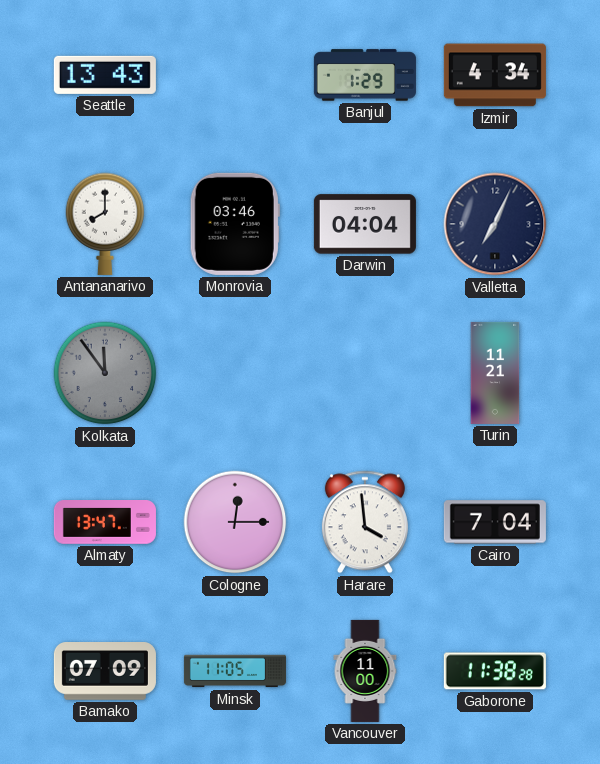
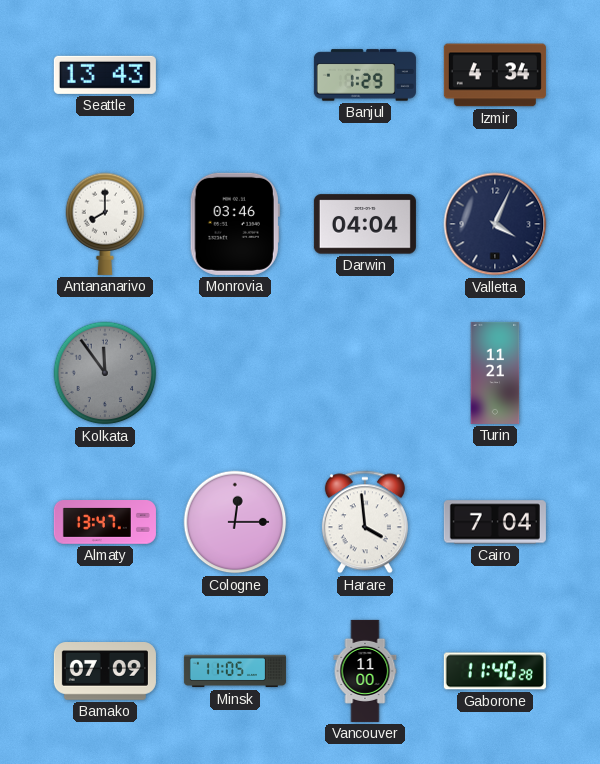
Valletta: 7:04 -> 4:04 (495, 224)
Gaborone: 11:38 -> 11:40 (495, 671)
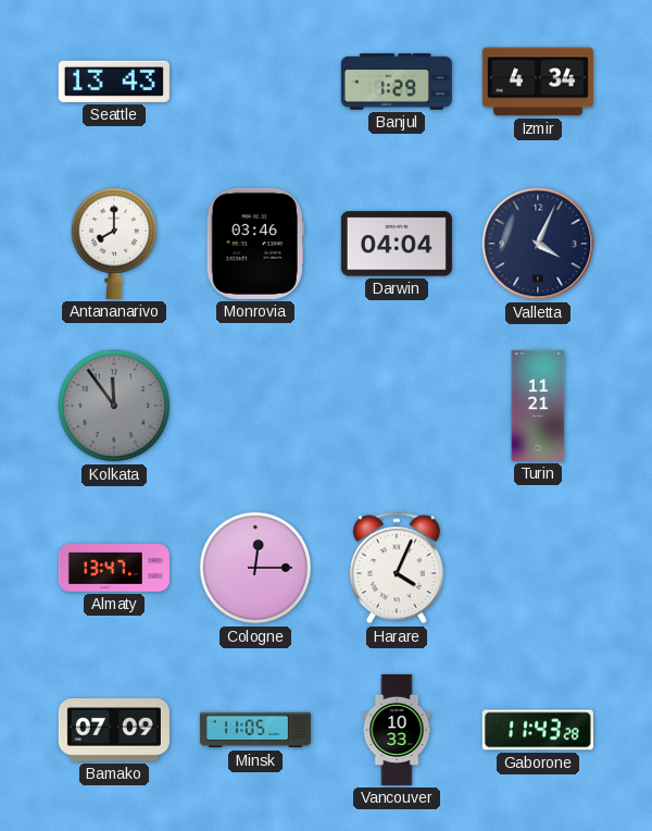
Harare: 3:59 -> 4:04 (397, 568)
Cairo: 7:04 -> none (495, 522)
Vancouver: 11:00 -> 10:33 (397, 730)
Gaborone: 11:40 -> 11:43 (538, 730)
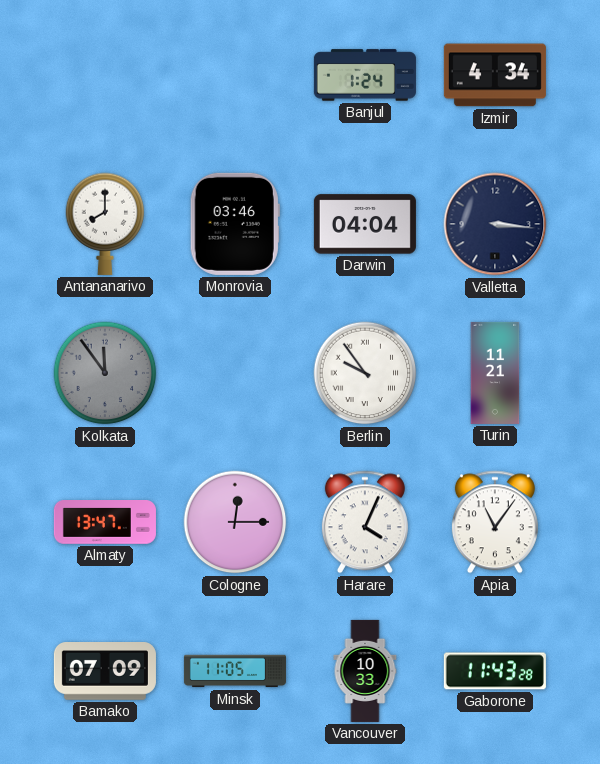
Seattle: 13:43 -> none (114, 82)
Banjul: 1:29 -> 1:24 (365, 75)
Valletta: 4:04 -> 3:16 (495, 224)
Berlin: none -> 9:54 (365, 373)
Apia: none -> 11:06 (495, 522)
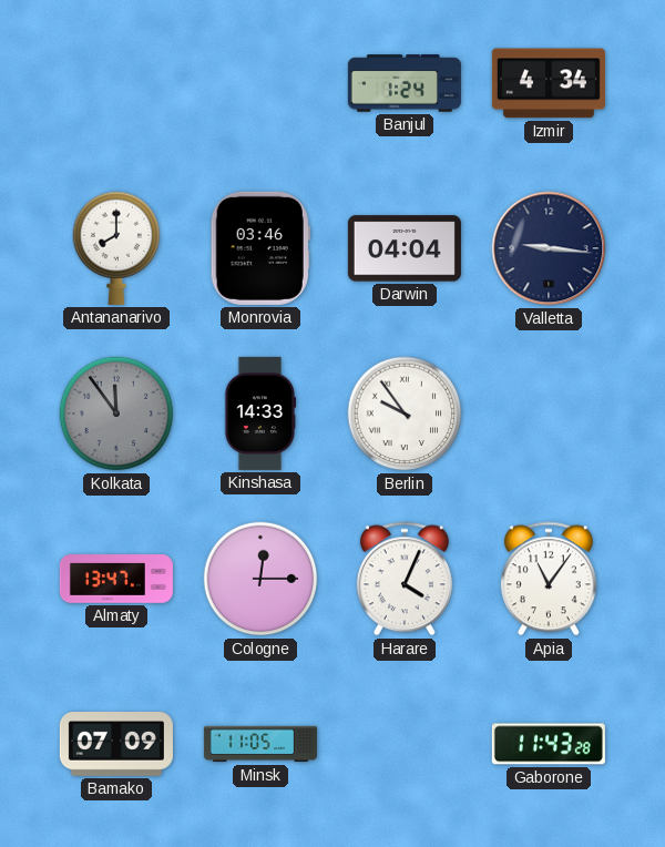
Valletta: 3:16 -> 9:16 (549, 248)
Kinshasa: none -> 14:33 (260, 414)
Turin: 11:21 -> none (495, 373)
Vancouver: 10:33 -> none (365, 671)
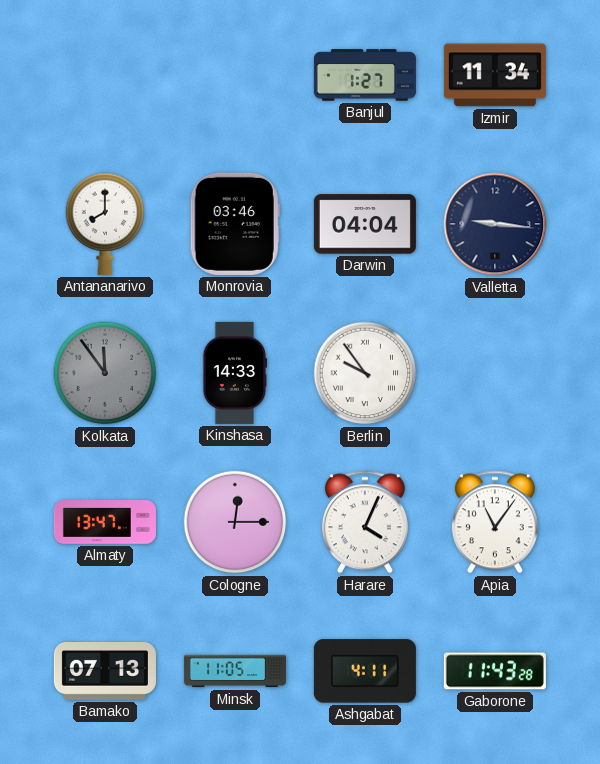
Banjul: 1:24 -> 1:27 (365, 75)
Izmir: 4:34 -> 11:34 (495, 75)
Bamako: 07:09 -> 07:13 (105, 671)
Ashgabat: none -> 4:11 (365, 671)
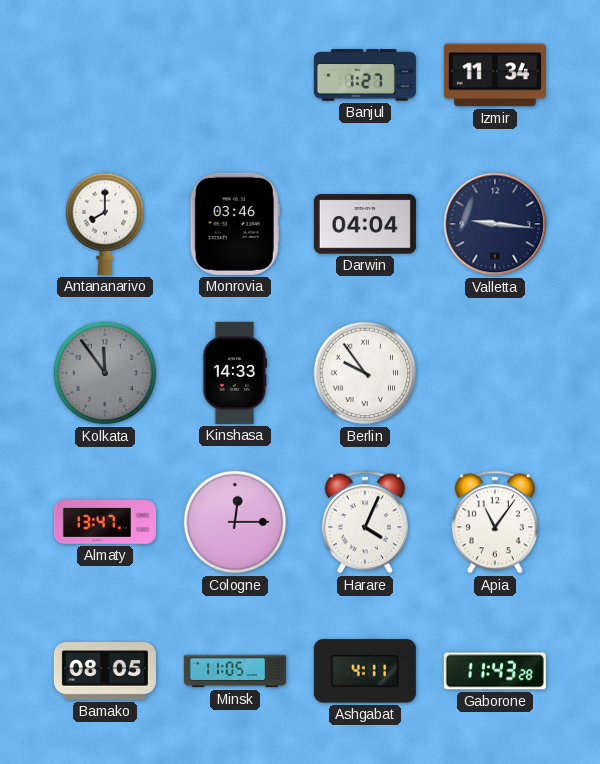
Bamako: 07:13 -> 08:05 (105, 671)
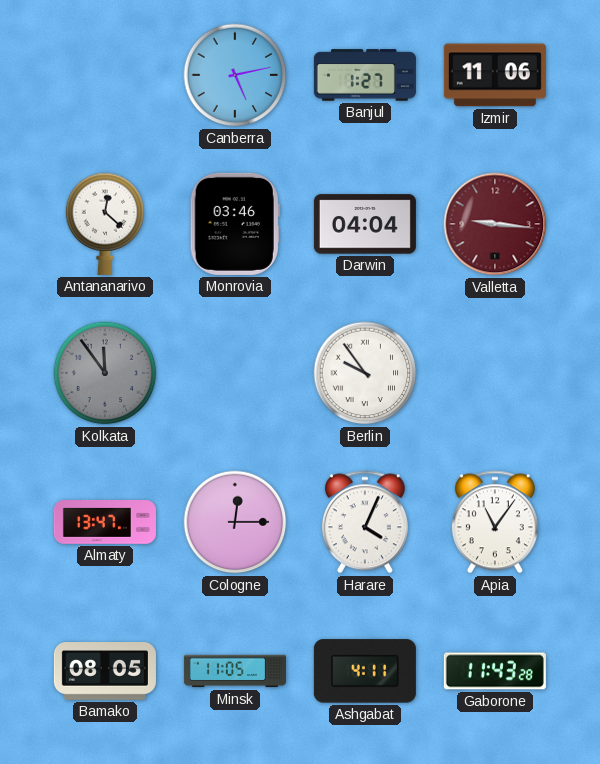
Canberra: none -> 5:13 (235, 75)
Izmir: 11:34 -> 11:06 (495, 75)
Antananarivo: 8:00 -> 12:22 (105, 224)
Valletta dial: navy -> burgundy (495, 224)
Kinshasa: 14:33 -> none (235, 373)
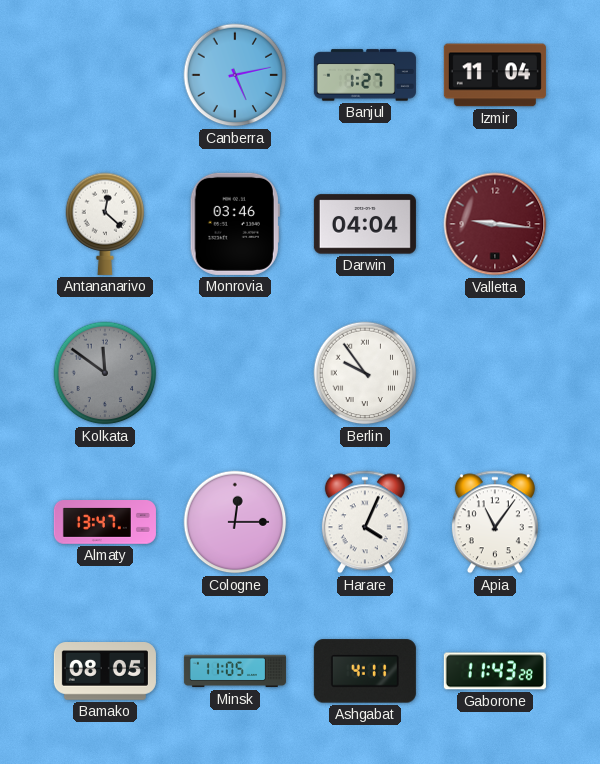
Izmir: 11:06 -> 11:04 (495, 75)
Kolkata: 11:54 -> 11:51 (105, 373)
